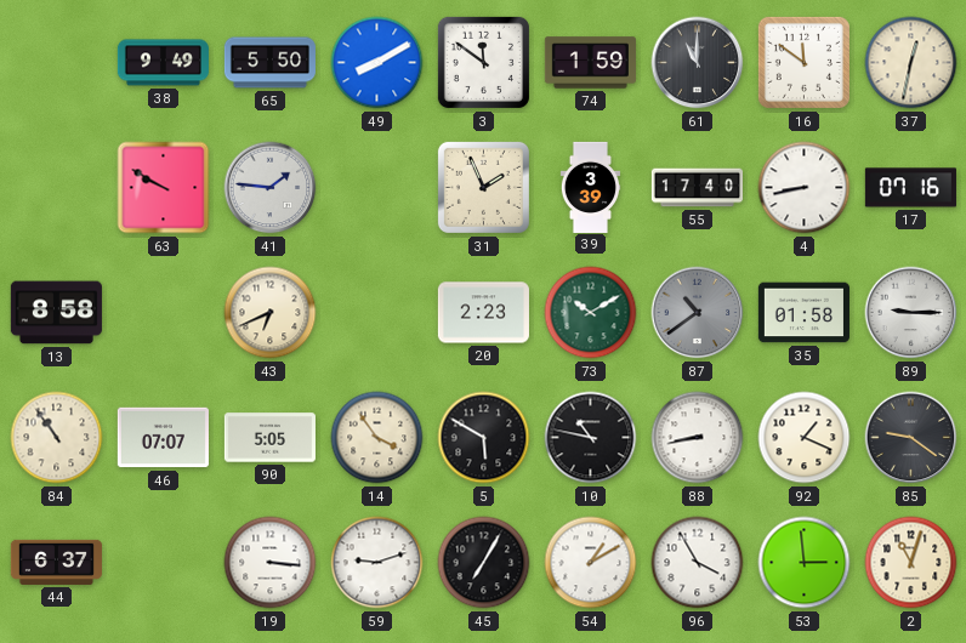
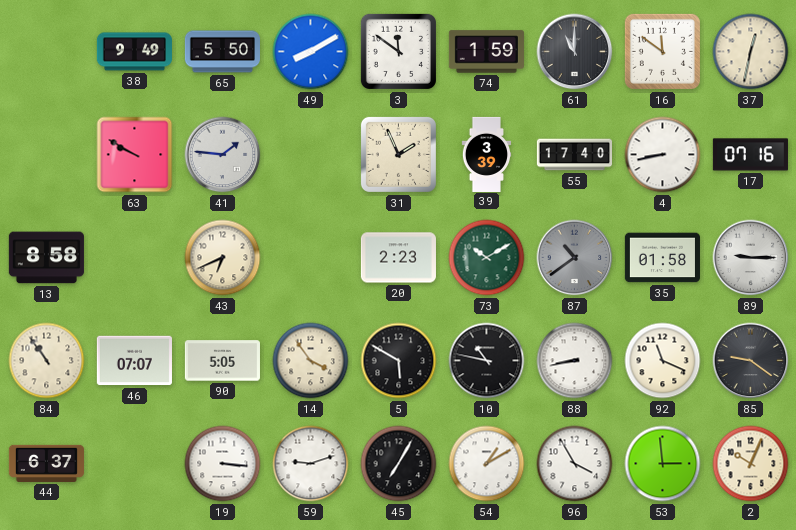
92: 1:19 -> 11:19 (663, 361)
2: 11:03 -> 10:04 (751, 464)
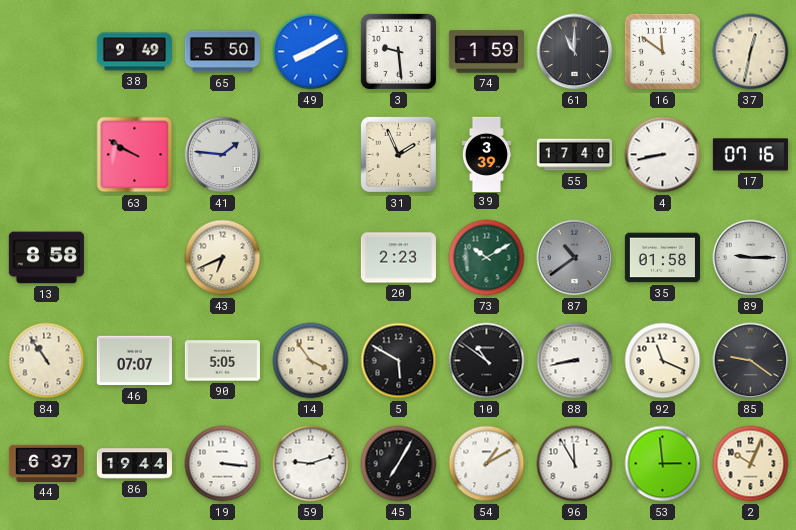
3: 11:51 -> 9:29 (398, 51)
10: 10:47 -> 10:51 (487, 361)
86: none -> 19:44 (134, 464)
96: 3:55 -> 11:55 (575, 464)
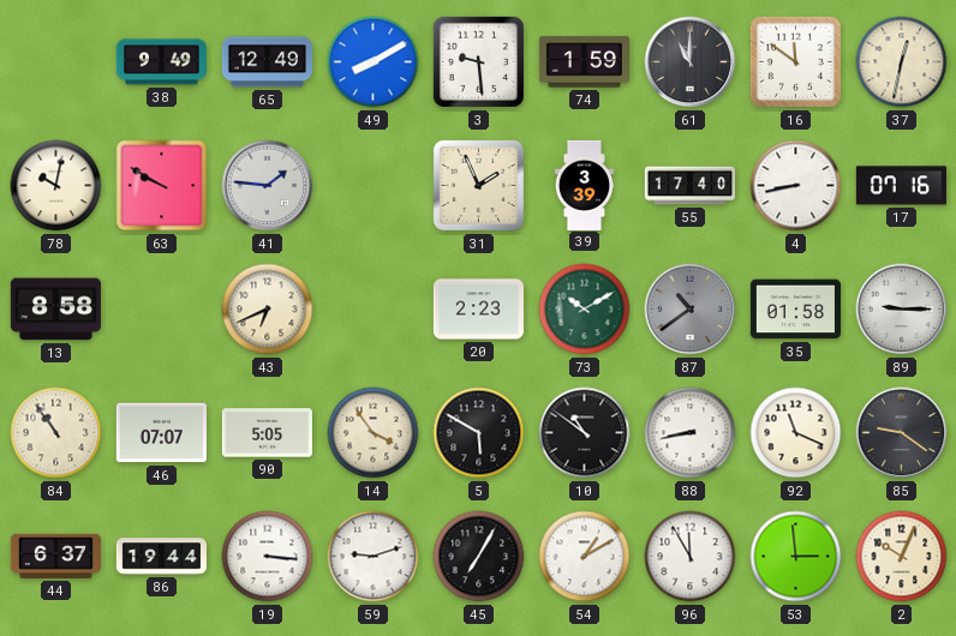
65: 5:50 -> 12:49 (267, 62)
78: none -> 10:02 (56, 186)
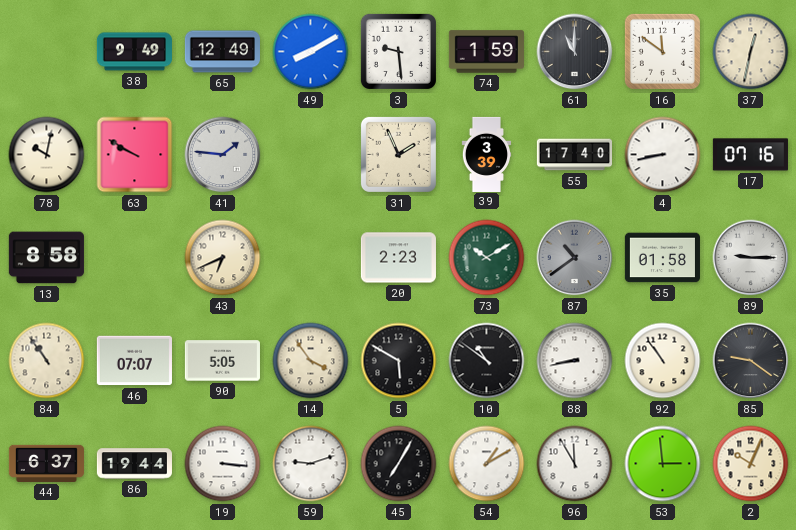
92: 11:19 -> 10:54 (663, 361)
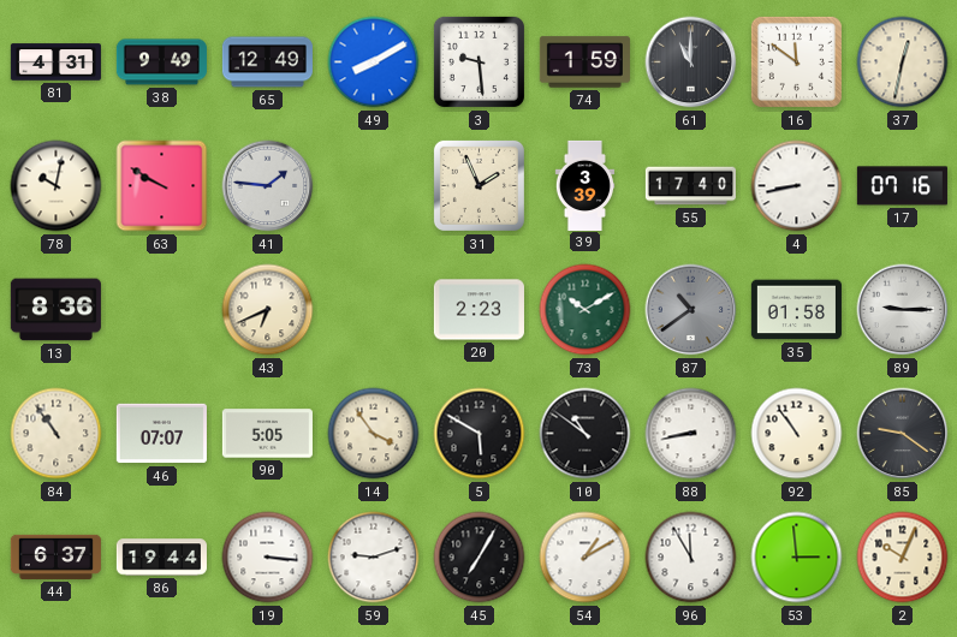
81: none -> 4:31 (55, 62)
13: 8:58 -> 8:36 (55, 310)
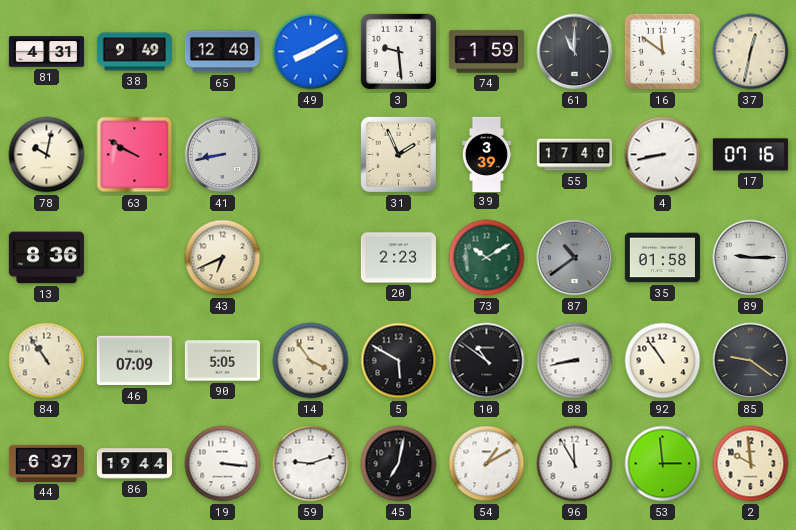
41: 1:46 -> 8:43 (223, 155)
46: 07:07 -> 07:09 (134, 361)
45: 7:05 -> 7:02 (399, 464)
2: 10:04 -> 9:59 (751, 464)
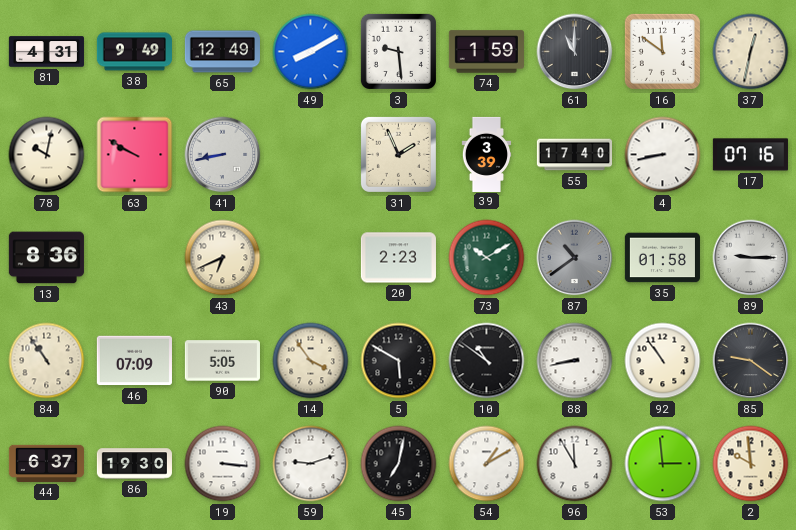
86: 19:44 -> 19:30 (134, 464)
